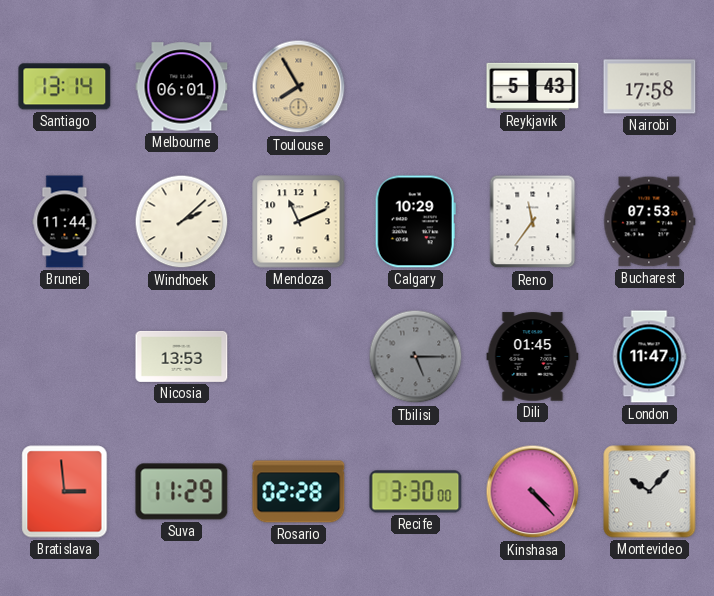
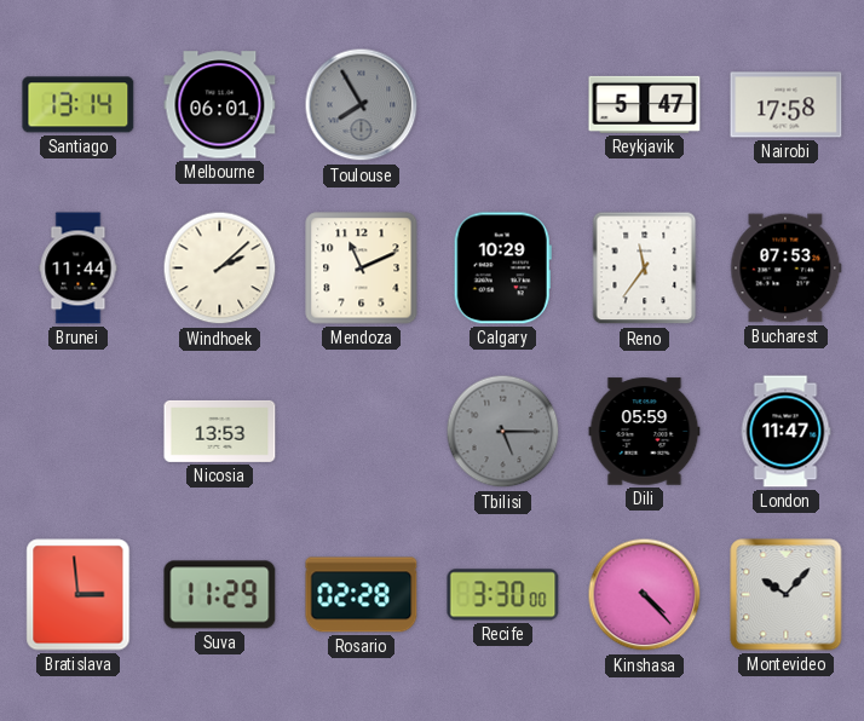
Toulouse dial: champagne -> grey (362, 105)
Reykjavik: 5:43 -> 5:47 (645, 104)
Dili: 01:45 -> 05:59 (645, 432)
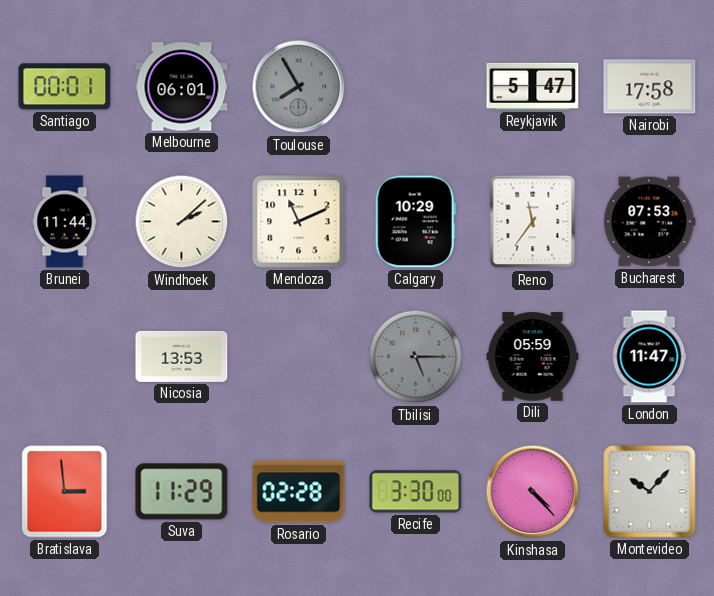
Santiago: 13:14 -> 00:01 (65, 87)
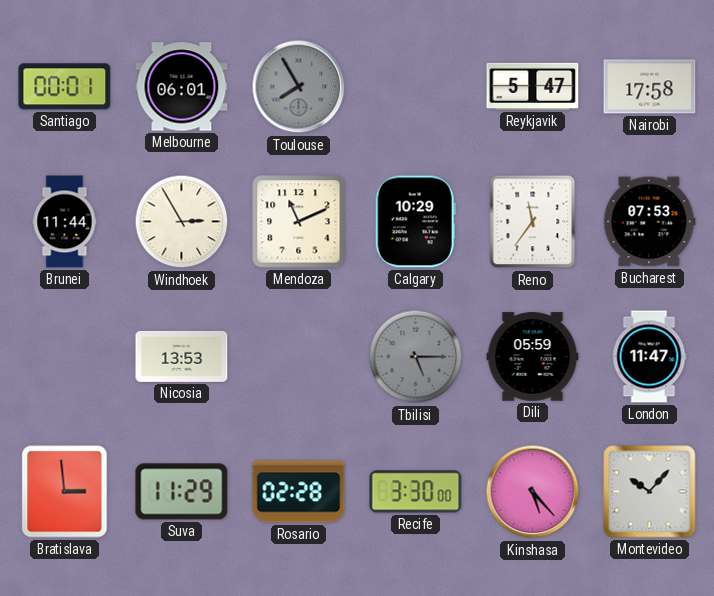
Windhoek: 2:08 -> 2:55 (182, 222)
Kinshasa: 4:23 -> 5:23 (533, 492)
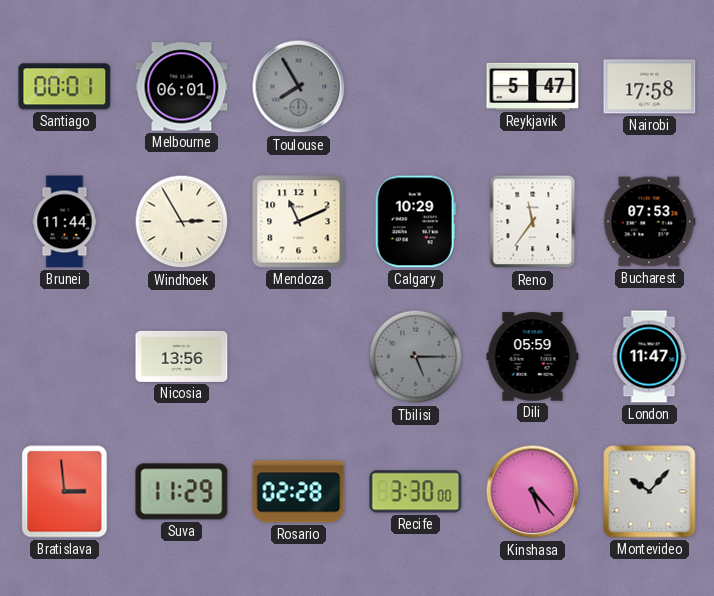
Nicosia: 13:53 -> 13:56 (182, 356)
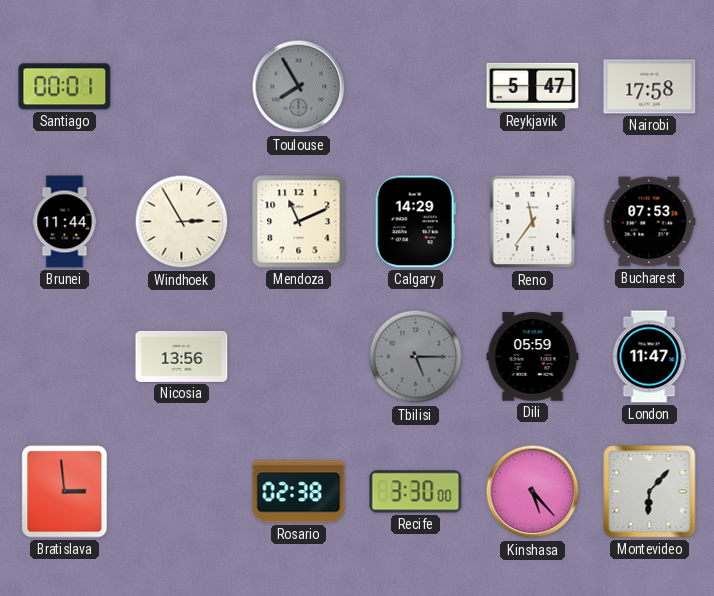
Melbourne: 06:01 -> none (182, 87)
Calgary: 10:29 -> 14:29 (415, 222)
Suva: 11:29 -> none (182, 492)
Rosario: 02:28 -> 02:38 (299, 492)
Montevideo: 10:07 -> 6:07 (650, 492)
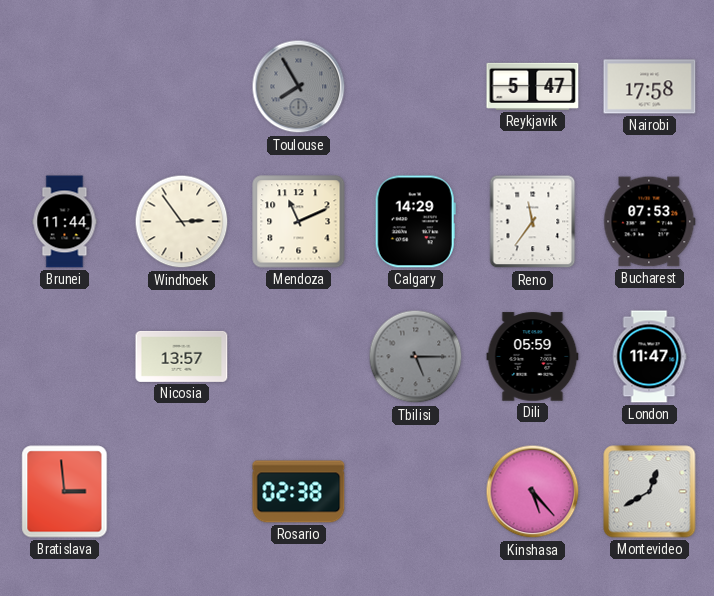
Santiago: 00:01 -> none (65, 87)
Windhoek: 2:55 -> 2:54 (182, 222)
Nicosia: 13:56 -> 13:57 (182, 356)
Recife: 3:30 -> none (416, 492)
Montevideo: 6:07 -> 12:40 (650, 492)
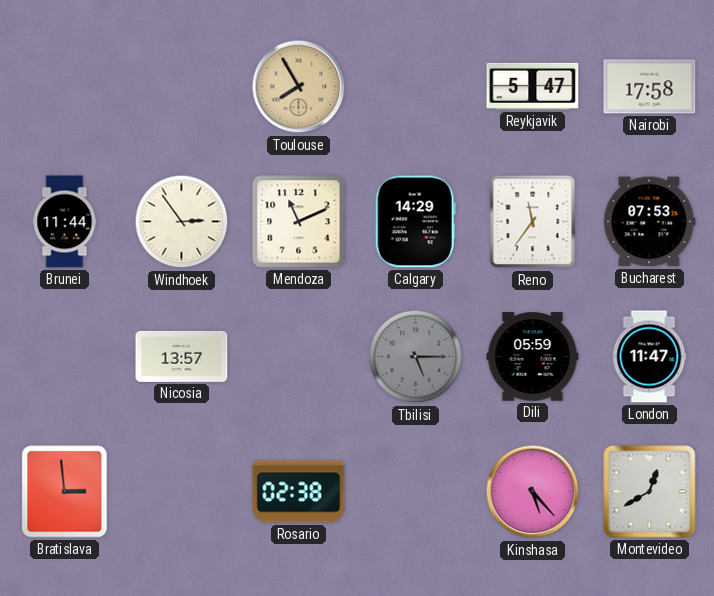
Toulouse dial: grey -> champagne (299, 87)
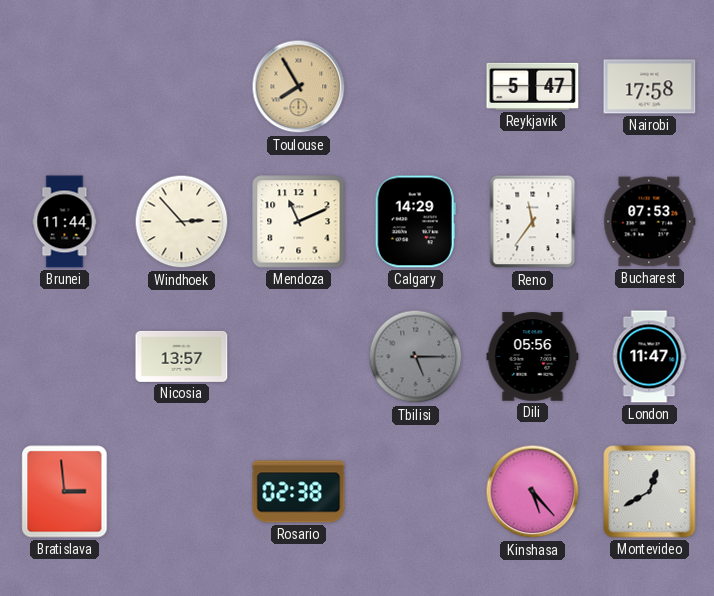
Windhoek: 2:54 -> 2:53 (182, 222)
Dili: 05:59 -> 05:56 (533, 357)
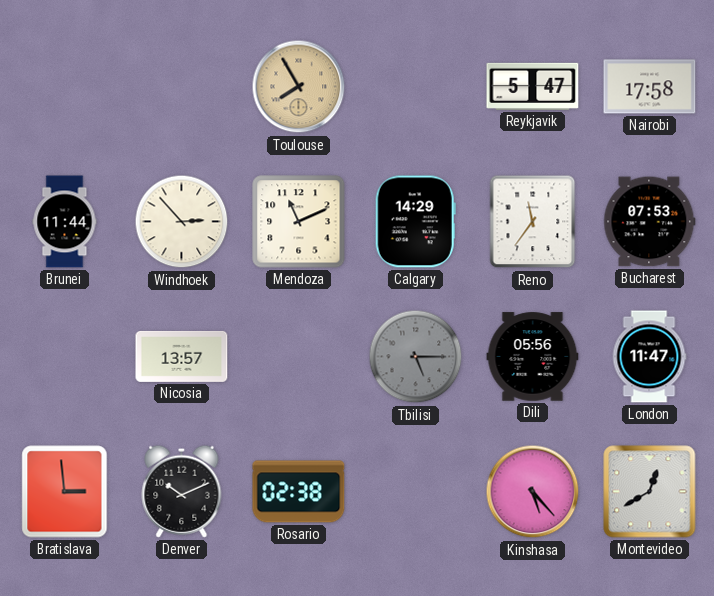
Denver: none -> 10:11 (182, 491)
